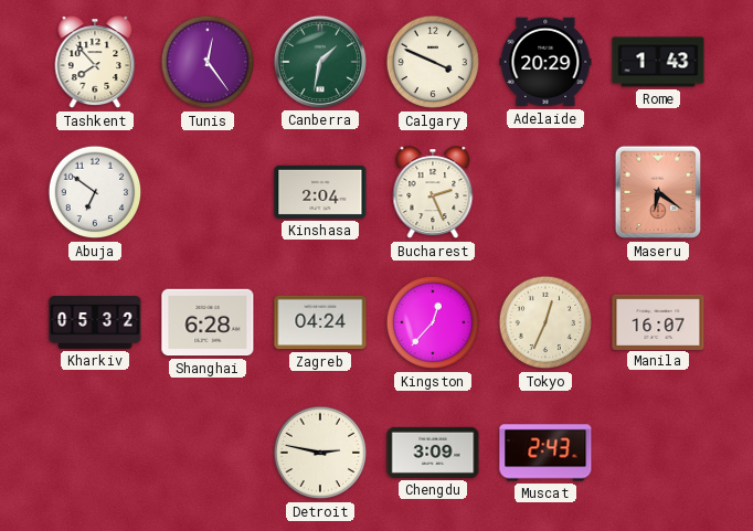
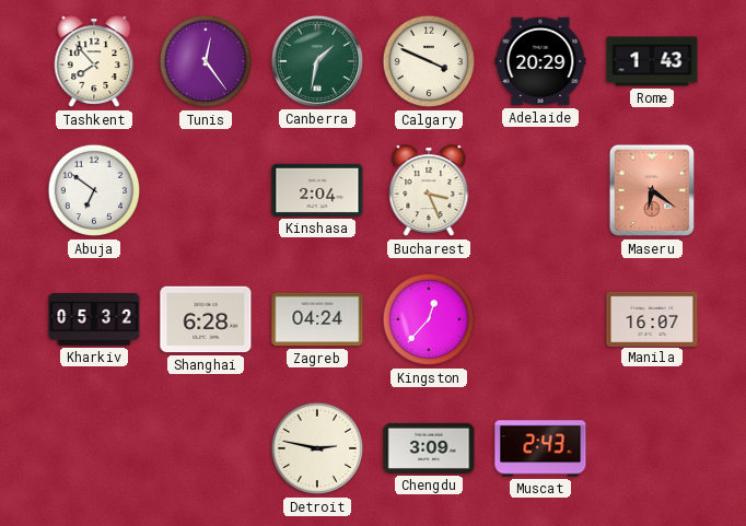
Bucharest: 2:26 -> 3:26 (429, 191)
Tokyo: 12:34 -> none (545, 322)
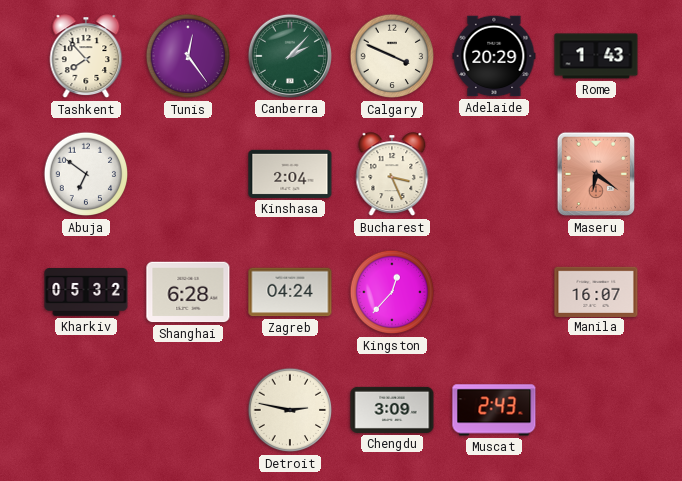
Canberra: 1:32 -> 2:07 (290, 56)
